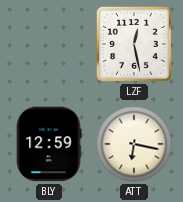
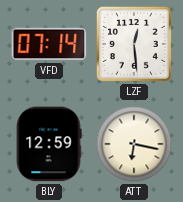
VFD: none -> 07:14 (49, 44)
LZF: 12:28 -> 12:29 (134, 44)
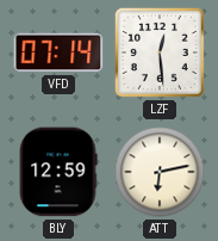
ATT: 6:17 -> 6:13 (160, 172)
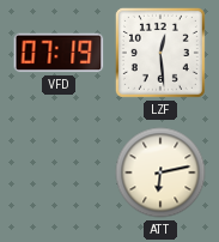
VFD: 07:14 -> 07:19 (59, 53)
BLY: 12:59 -> none (58, 172)
